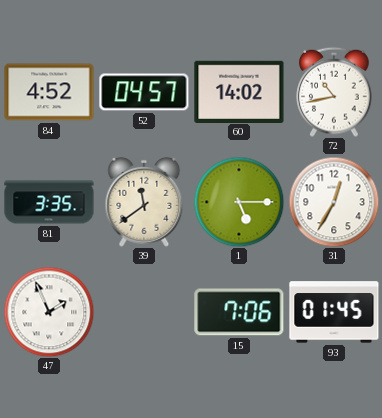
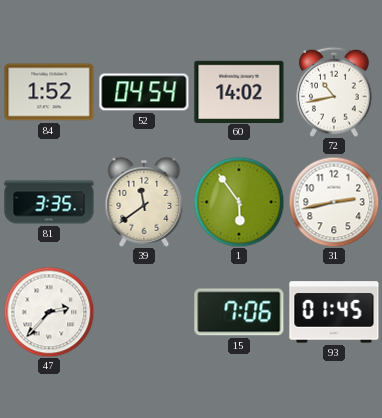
84: 4:52 -> 1:52 (49, 92)
52: 04:57 -> 04:54 (144, 92)
1: 5:15 -> 5:54 (239, 202)
31: 12:35 -> 2:43 (334, 202)
47: 1:56 -> 2:37 (49, 312)
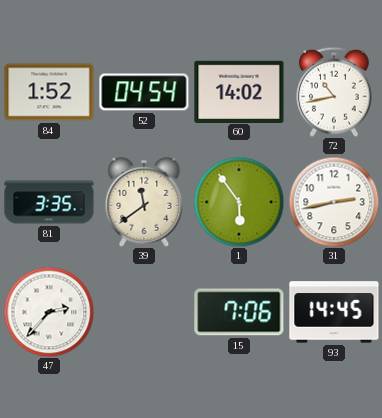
93: 01:45 -> 14:45 (334, 312)
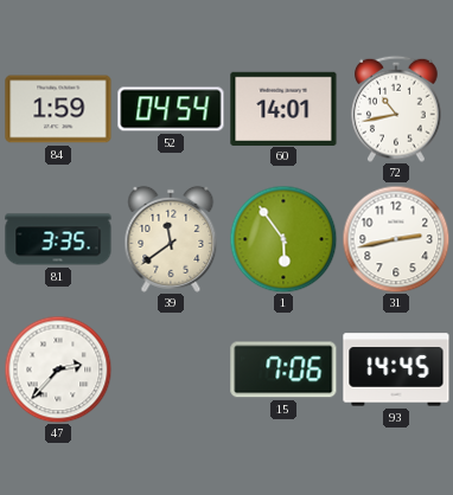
84: 1:52 -> 1:59 (58, 109)
60: 14:02 -> 14:01 (283, 108)
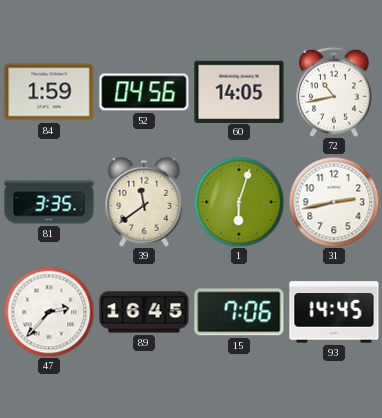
52: 04:54 -> 04:56 (144, 92)
60: 14:01 -> 14:05 (239, 91)
1: 5:54 -> 6:03 (239, 202)
89: none -> 16:45 (144, 312)
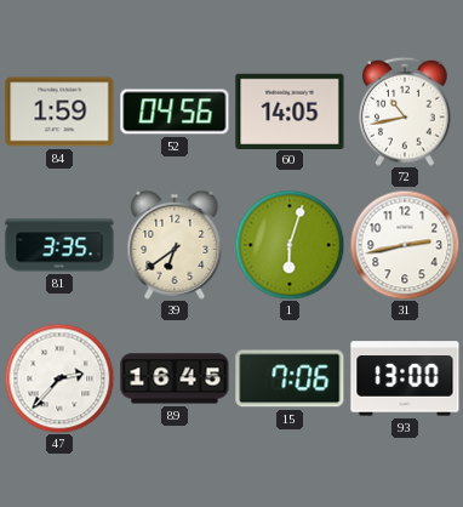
39: 11:39 -> 6:39 (175, 245)
93: 14:45 -> 13:00 (405, 378)
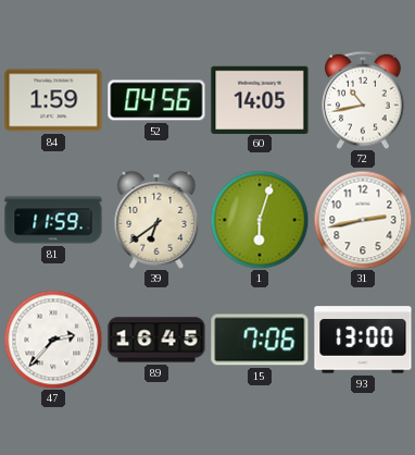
81: 3:35 -> 11:59 (53, 220)
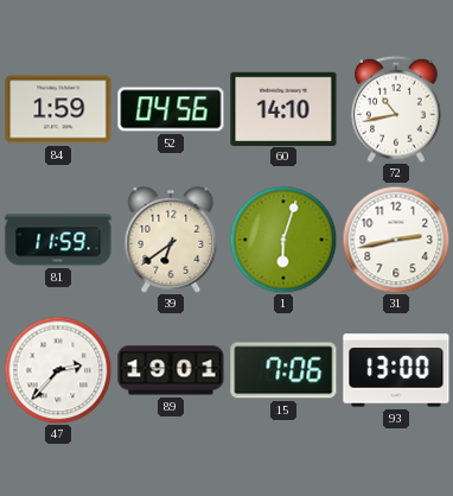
60: 14:05 -> 14:10 (283, 108)
89: 16:45 -> 19:01 (171, 370)
